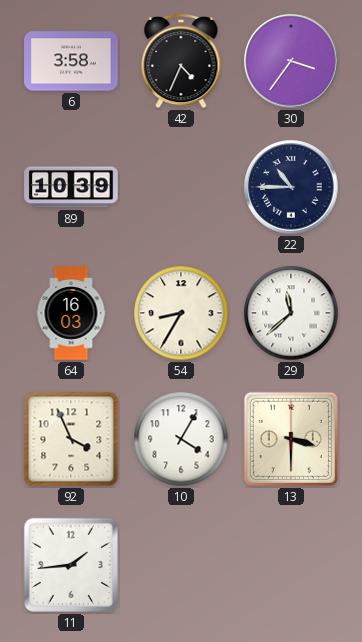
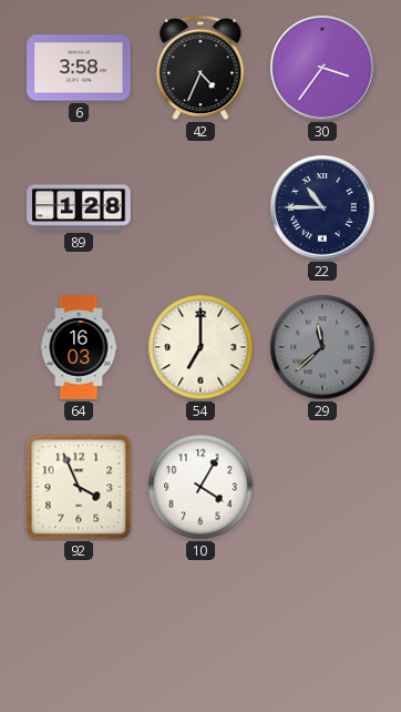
89: 10:39 -> 1:28 (79, 207)
54: 8:35 -> 7:00 (200, 347)
29 dial: white -> grey (322, 347)
13: 3:30 -> none (291, 439)
11: 1:44 -> none (71, 565)
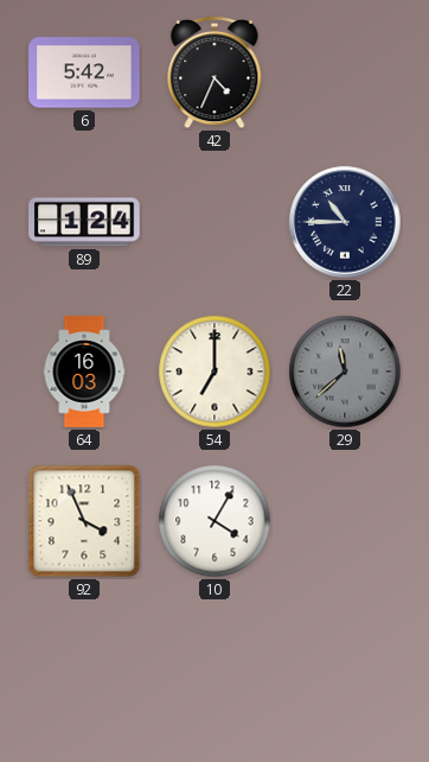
6: 3:58 -> 5:42 (84, 72)
30: 3:36 -> none (322, 68)
89: 1:28 -> 1:24 (84, 222)
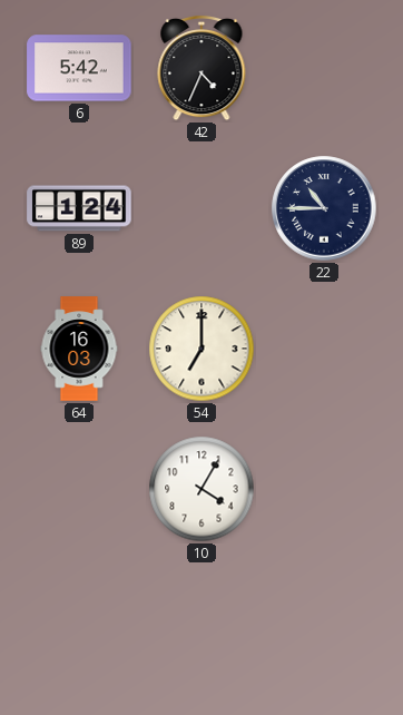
29: 11:38 -> none (345, 372)
92: 3:56 -> none (84, 521)
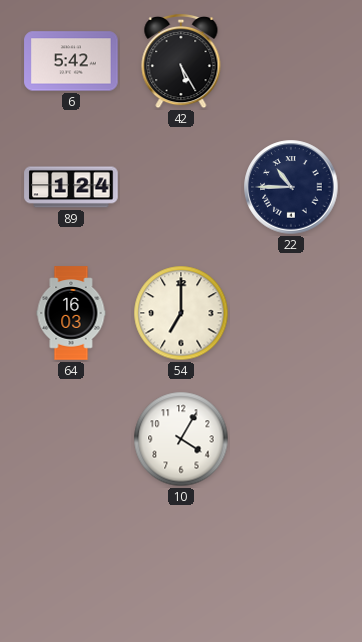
42: 4:34 -> 5:25 (181, 61)
